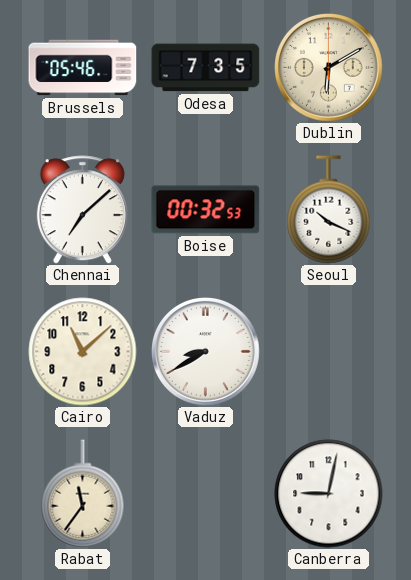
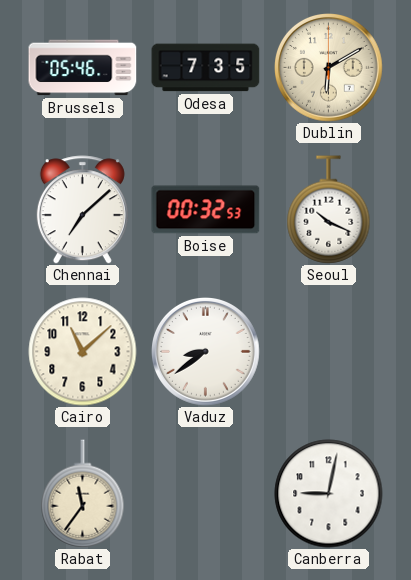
Vaduz: 8:40 -> 8:39 (206, 352)
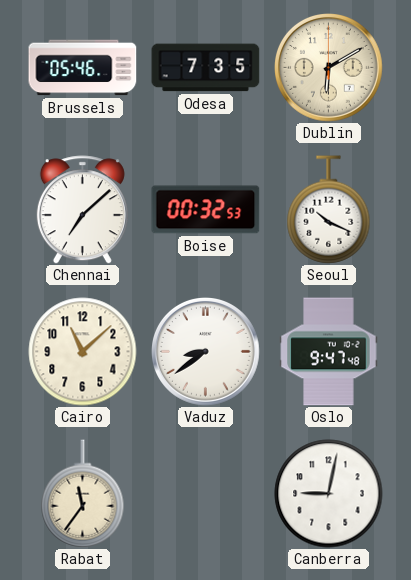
Oslo: none -> 9:47 (329, 352)
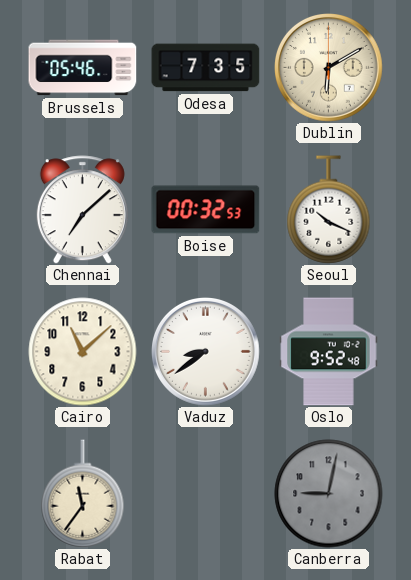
Oslo: 9:47 -> 9:52 (329, 352)
Canberra dial: white -> grey (329, 494)
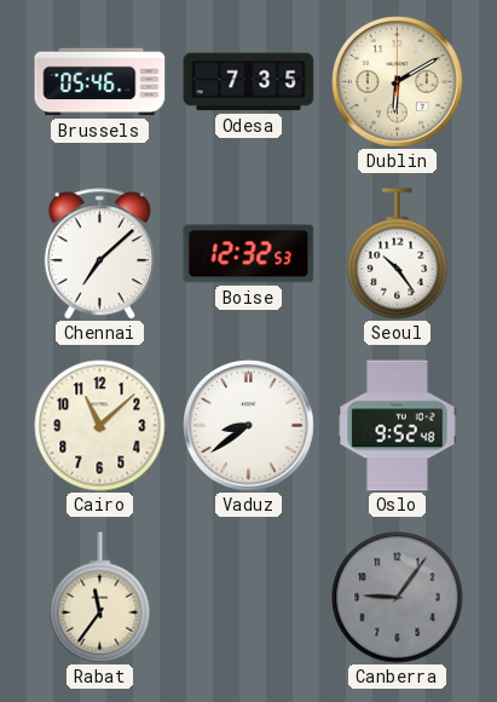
Boise: 00:32 -> 12:32 (249, 254)
Seoul: 10:19 -> 10:24 (398, 254)
Canberra: 9:02 -> 9:06 (398, 598)
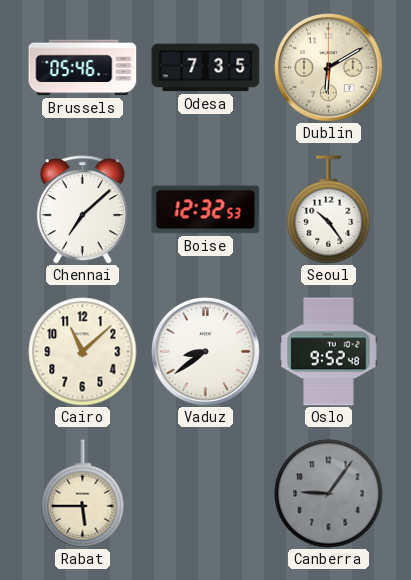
Rabat: 11:36 -> 5:45 (83, 494)
